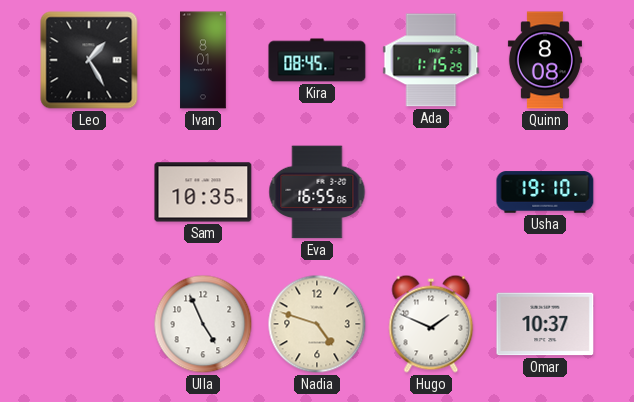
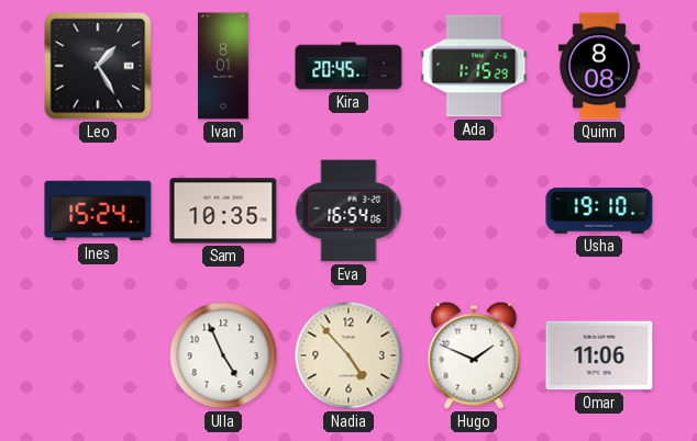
Kira: 08:45 -> 20:45 (348, 66)
Ines: none -> 15:24 (98, 211)
Eva: 16:55 -> 16:54 (348, 211)
Nadia: 4:48 -> 4:53 (348, 355)
Omar: 10:37 -> 11:06 (599, 355)
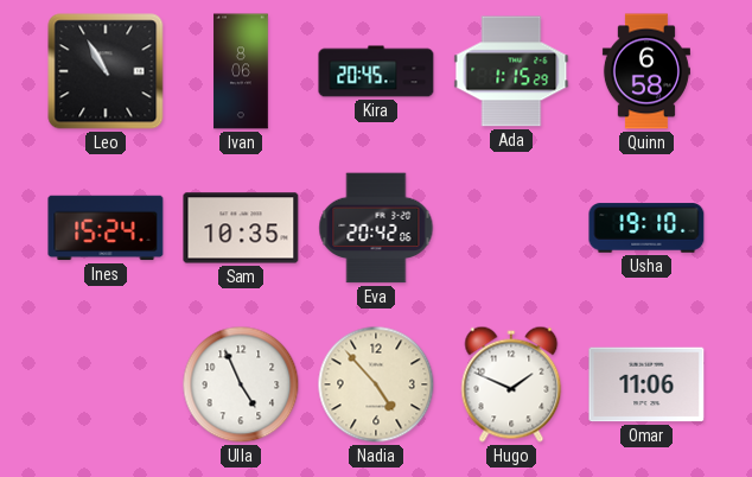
Leo: 1:25 -> 10:55 (106, 71)
Ivan: 8:01 -> 8:06 (241, 71)
Quinn: 8:08 -> 6:58 (646, 71)
Eva: 16:54 -> 20:42 (376, 228)
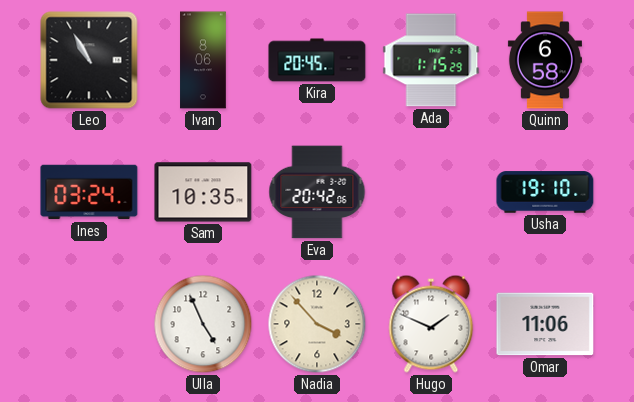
Ines: 15:24 -> 03:24 (89, 192)
Nadia: 4:53 -> 3:53 (317, 324)
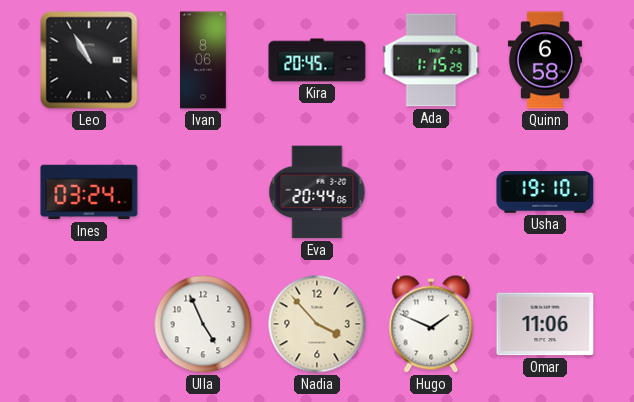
Sam: 10:35 -> none (203, 192)
Eva: 20:42 -> 20:44 (317, 192)
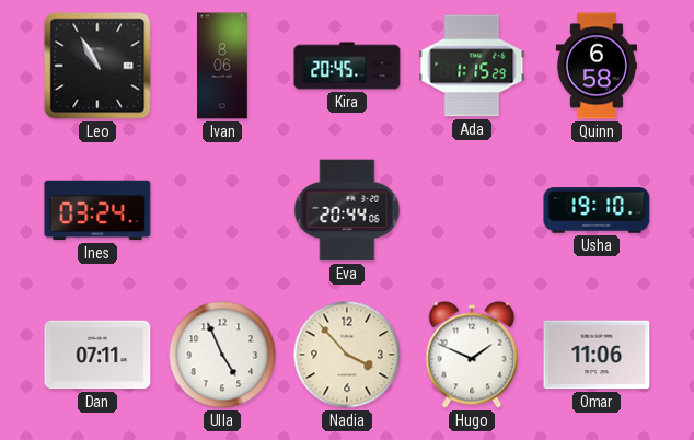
Dan: none -> 07:11 (97, 355)
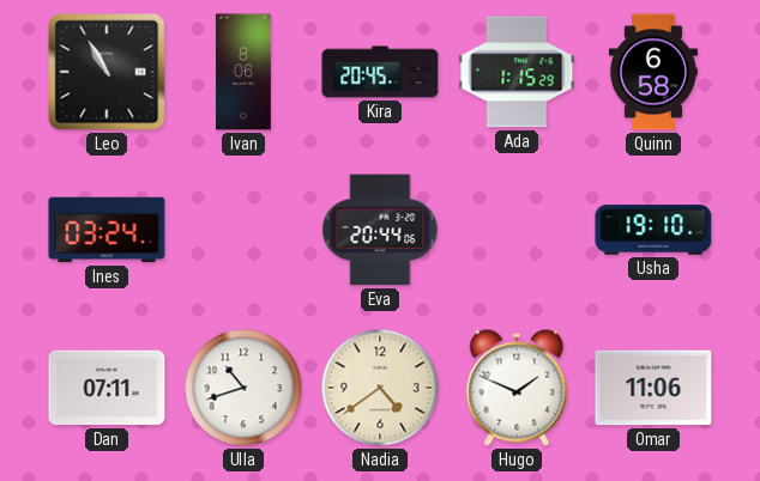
Ulla: 4:56 -> 10:42 (243, 388)
Nadia: 3:53 -> 4:39 (380, 388)
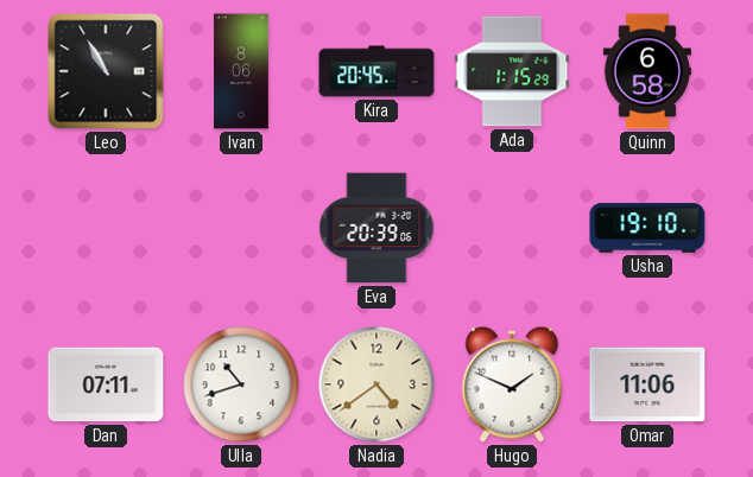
Ines: 03:24 -> none (107, 230)
Eva: 20:44 -> 20:39 (376, 228)
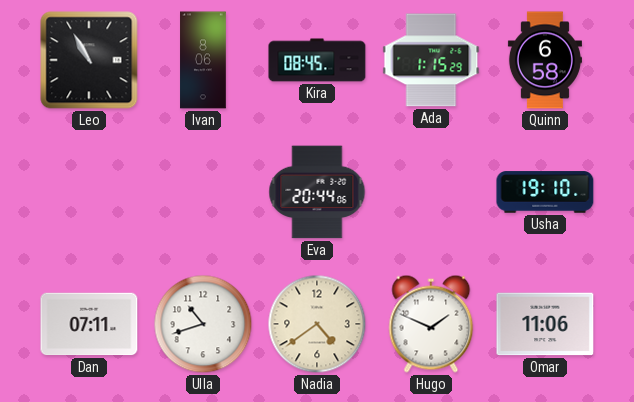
Kira: 20:45 -> 08:45 (317, 60)
Eva: 20:39 -> 20:44 (317, 192)
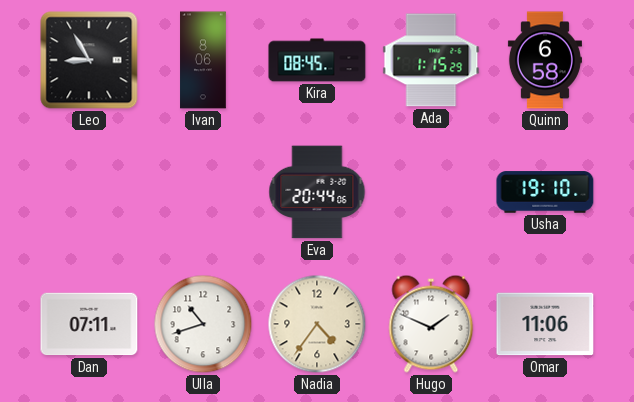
Leo: 10:55 -> 8:55 (89, 60)
Nadia: 4:39 -> 4:36 (317, 324)
